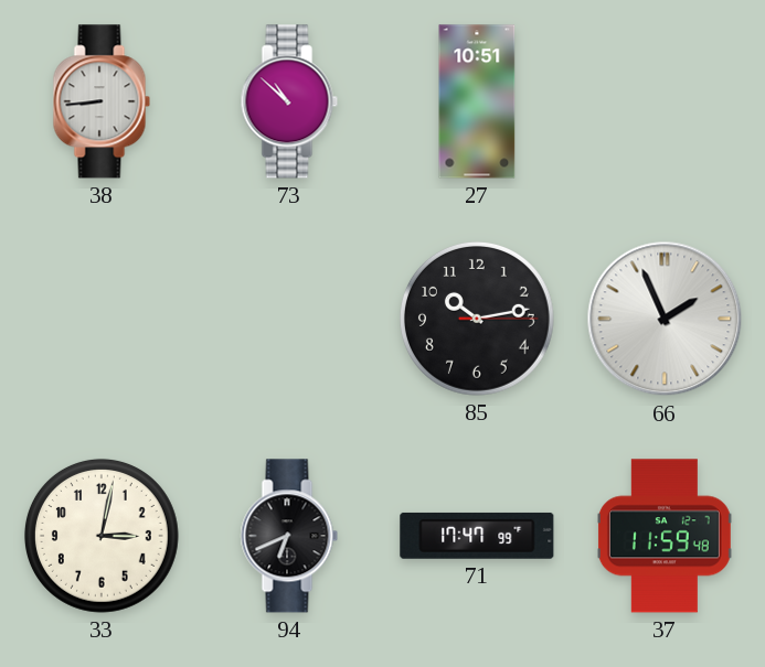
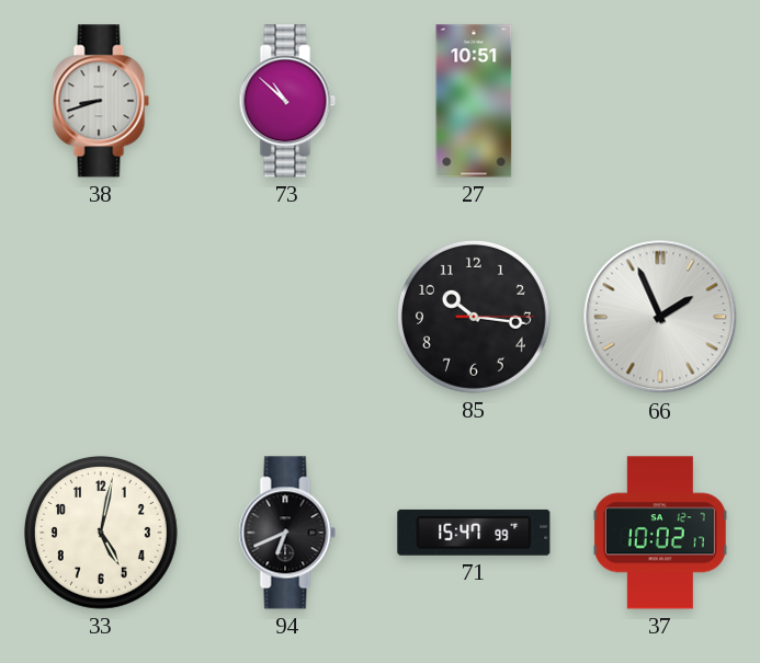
38: 8:44 -> 8:42 (101, 101)
85: 10:13 -> 10:16 (474, 317)
33: 3:02 -> 5:02 (101, 533)
71: 17:47 -> 15:47 (474, 533)
37: 11:59 -> 10:02 (660, 533)
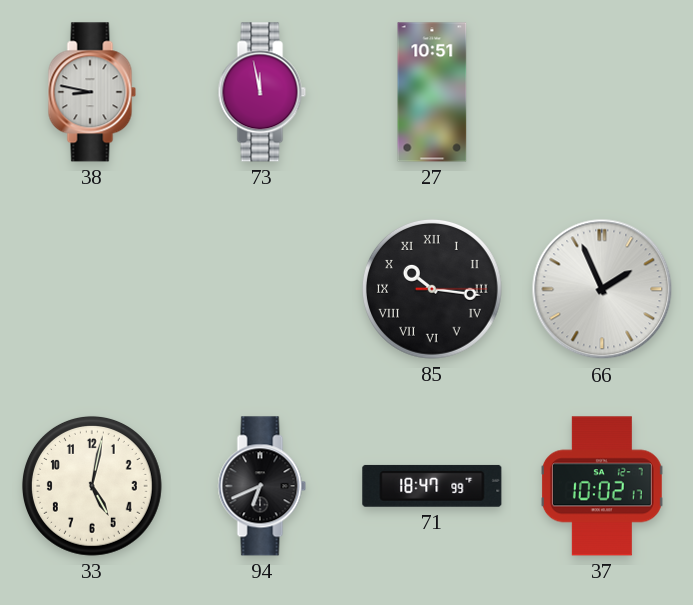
38: 8:42 -> 8:47 (92, 92)
73: 10:52 -> 11:58 (262, 92)
85 numerals: Arabic -> Roman (432, 289)
71: 15:47 -> 18:47 (432, 486)
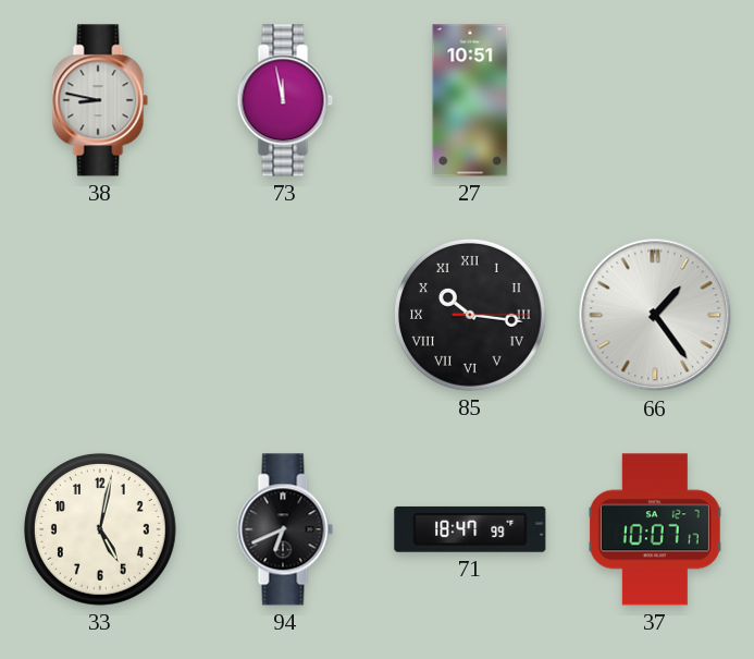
66: 1:56 -> 1:24 (655, 315)
37: 10:02 -> 10:07 (655, 529)
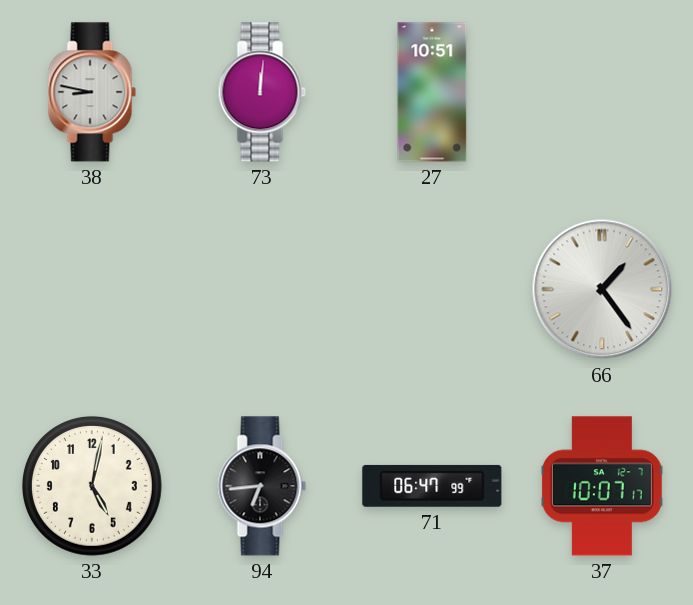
73: 11:58 -> 12:01 (262, 92)
85: 10:16 -> none (470, 315)
94: 6:41 -> 6:44 (262, 486)
71: 18:47 -> 06:47 (432, 486)
